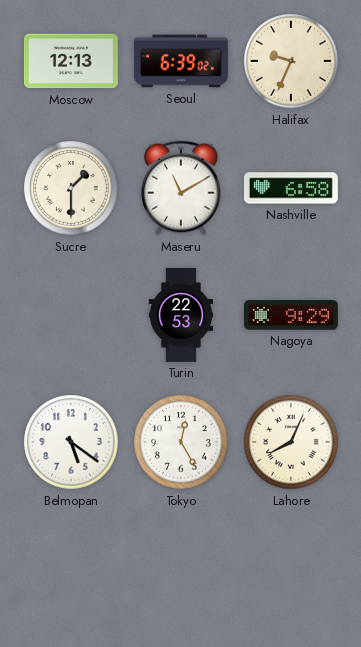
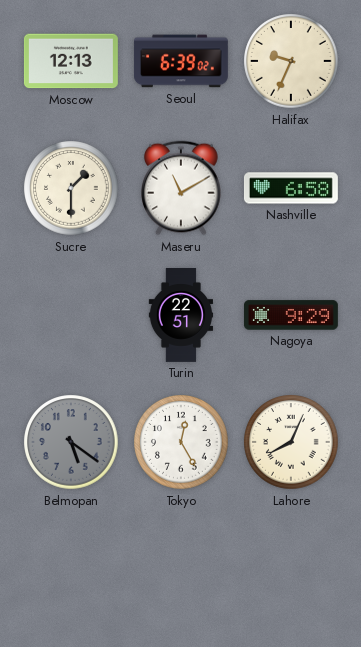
Turin: 22:53 -> 22:51 (181, 316)
Belmopan dial: white -> grey (71, 442)
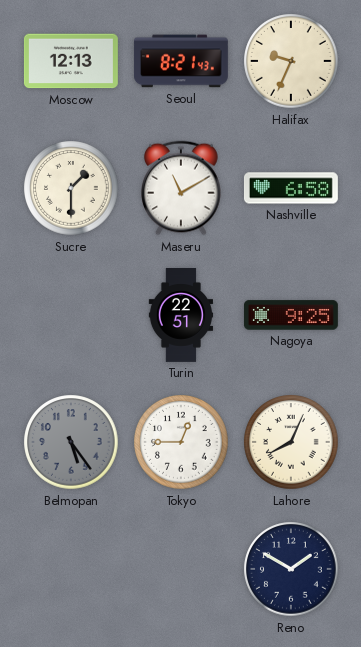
Seoul: 6:39 -> 8:21 (181, 61)
Nagoya: 9:29 -> 9:25 (291, 315)
Belmopan: 5:21 -> 5:24 (71, 442)
Tokyo: 12:25 -> 12:45 (181, 442)
Reno: none -> 1:50 (291, 569)
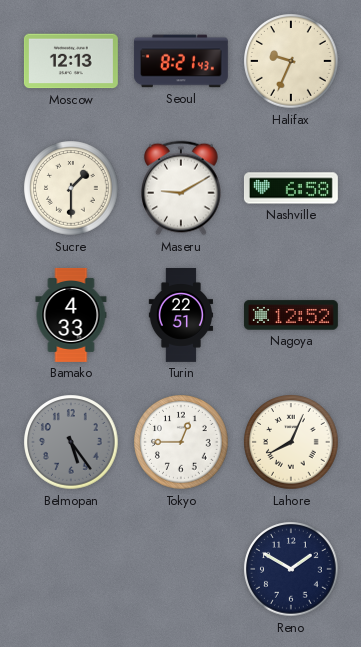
Maseru: 11:10 -> 9:10 (181, 188)
Bamako: none -> 4:33 (71, 315)
Nagoya: 9:25 -> 12:52 (291, 315)
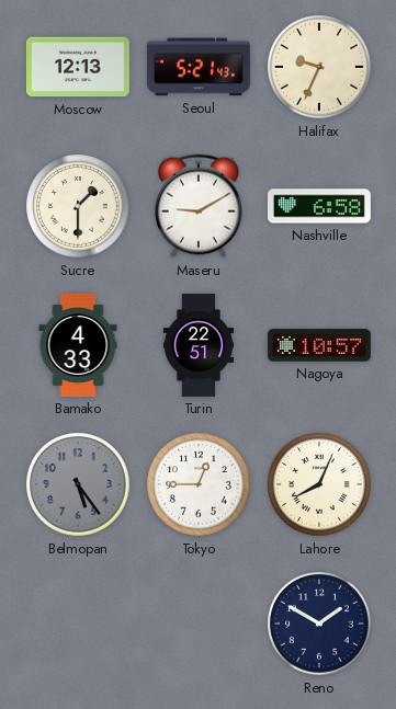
Seoul: 8:21 -> 5:21 (199, 67)
Nagoya: 12:52 -> 10:57 (319, 345)
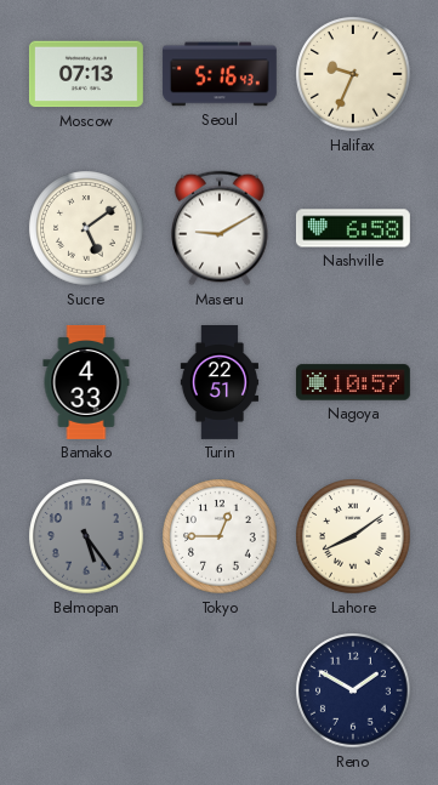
Moscow: 12:13 -> 07:13 (86, 74)
Seoul: 5:21 -> 5:16 (220, 74)
Sucre: 1:30 -> 5:09 (86, 228)
Lahore: 8:04 -> 8:09 (353, 536)
